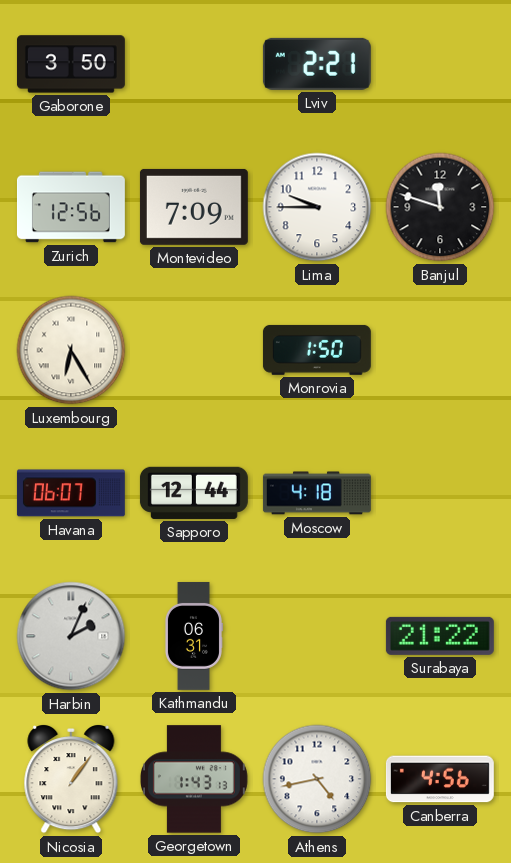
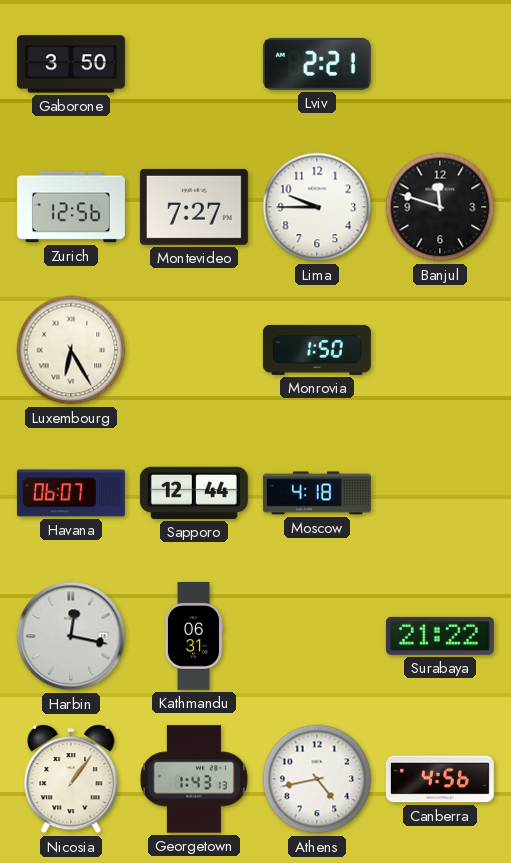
Montevideo: 7:09 -> 7:27 (194, 207)
Harbin: 2:04 -> 12:17 (71, 636)
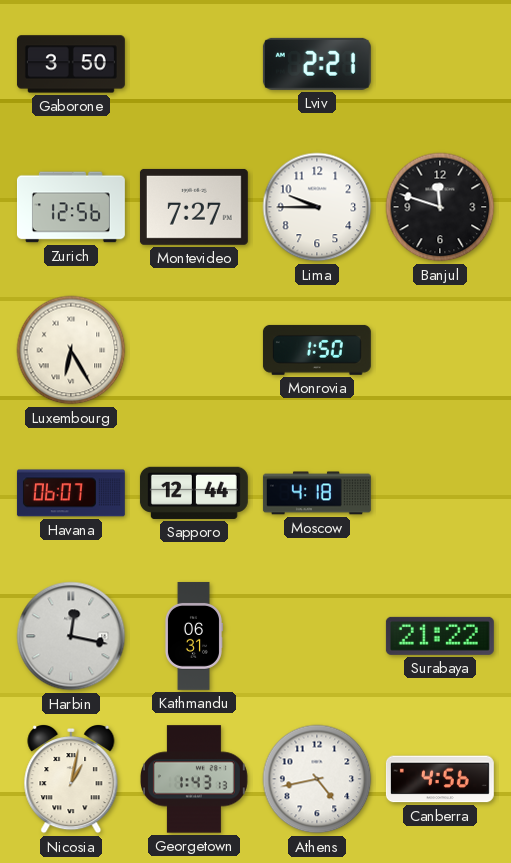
Nicosia: 1:06 -> 1:02 (71, 780)
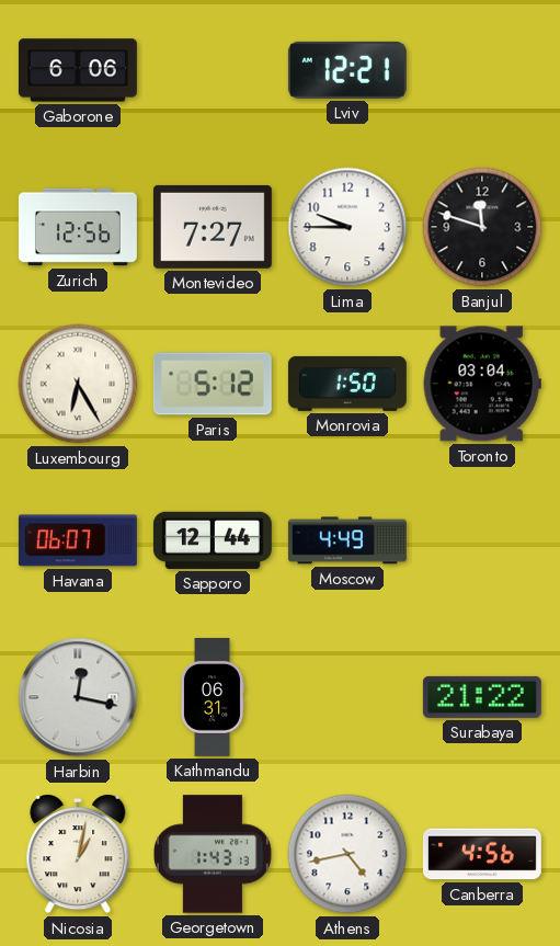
Gaborone: 3:50 -> 6:06 (78, 70)
Lviv: 2:21 -> 12:21 (347, 70)
Paris: none -> 5:12 (213, 384)
Toronto: none -> 03:04 (482, 384)
Moscow: 4:18 -> 4:49 (347, 540)
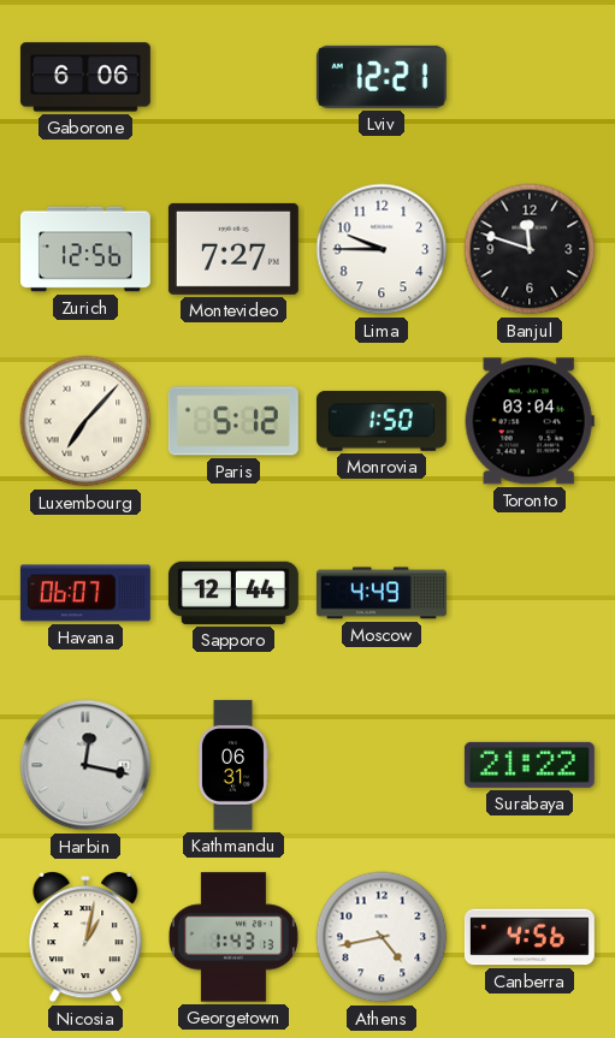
Luxembourg: 6:25 -> 7:07 (85, 421)
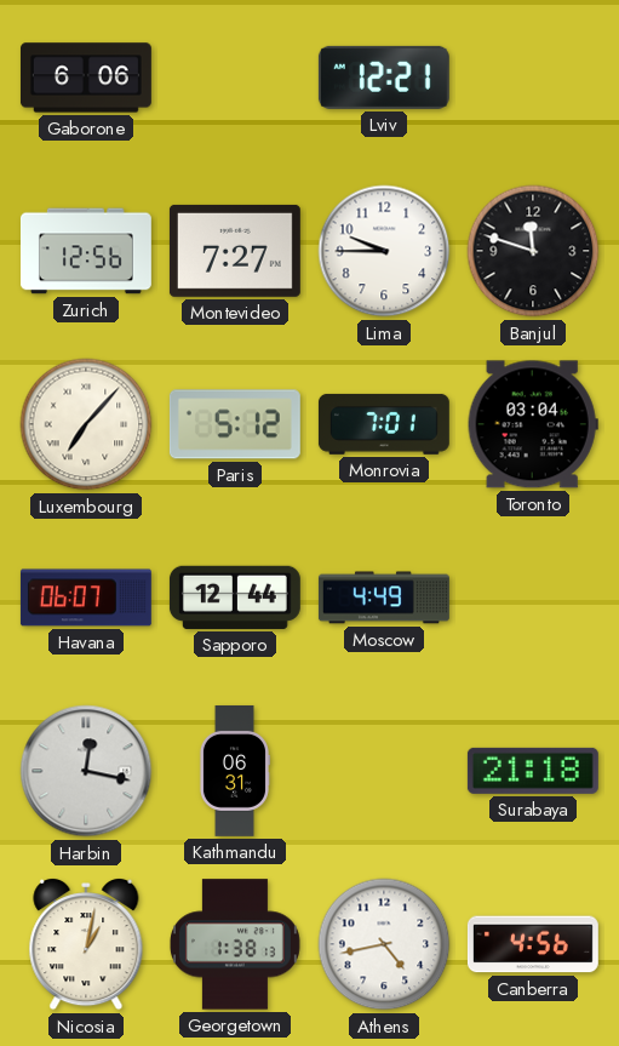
Monrovia: 1:50 -> 7:01 (384, 424)
Surabaya: 21:22 -> 21:18 (533, 771)
Georgetown: 1:43 -> 1:38 (235, 944)
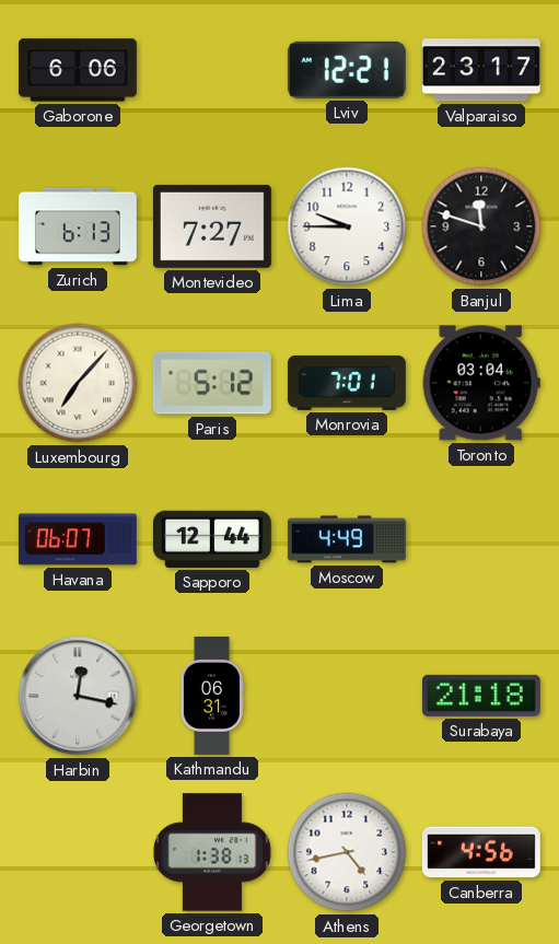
Valparaiso: none -> 23:17 (481, 70)
Zurich: 12:56 -> 6:13 (78, 226)
Nicosia: 1:02 -> none (86, 945)
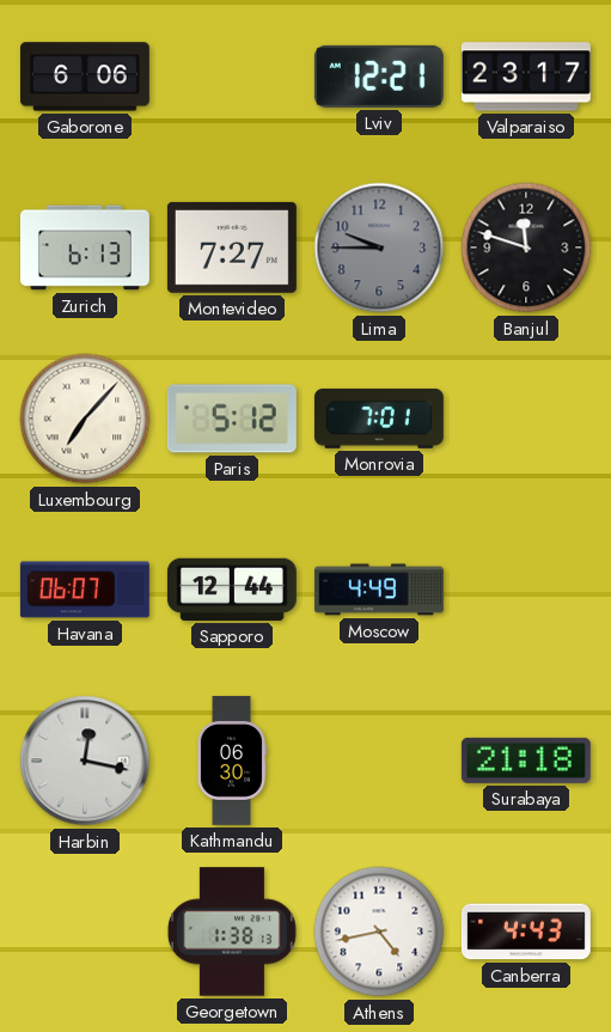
Lima dial: white -> grey (379, 248)
Toronto: 03:04 -> none (481, 383)
Kathmandu: 06:31 -> 06:30 (231, 761)
Canberra: 4:56 -> 4:43 (526, 932)
